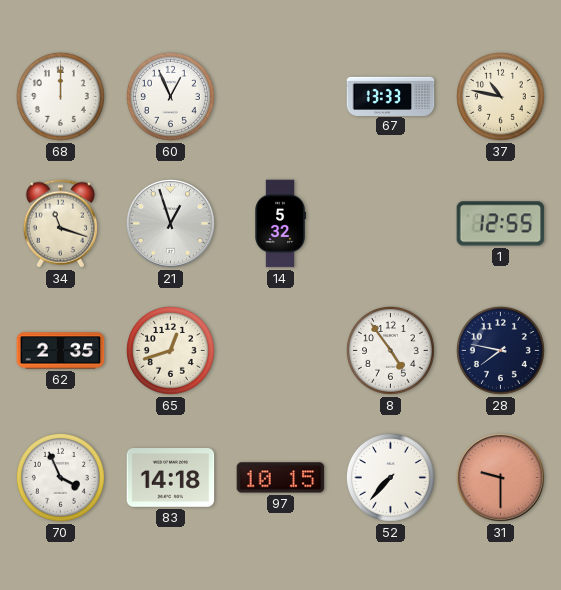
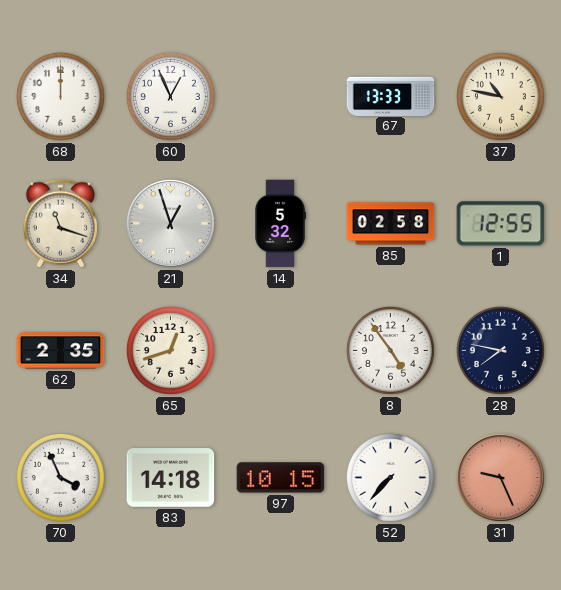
85: none -> 02:58 (391, 224)
31: 9:30 -> 9:26 (500, 477)
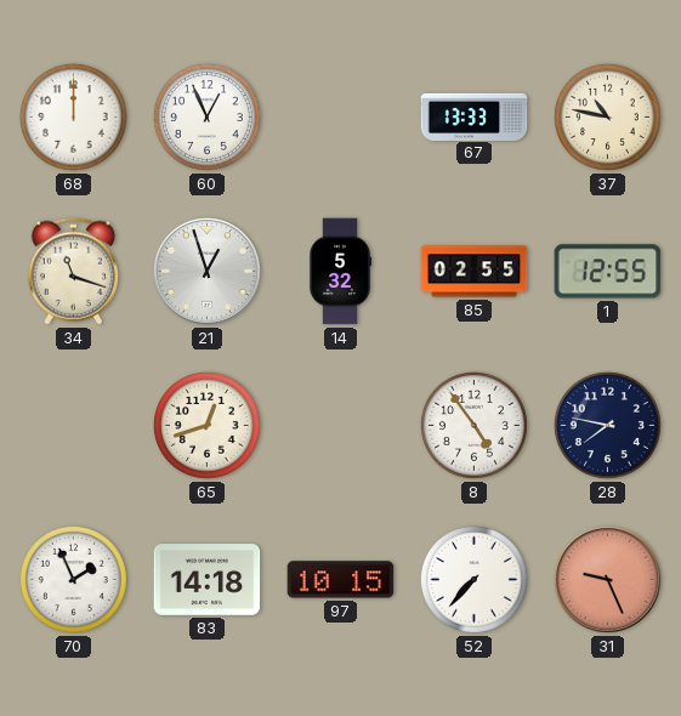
85: 02:58 -> 02:55 (475, 272)
62: 2:35 -> none (61, 351)
70: 3:56 -> 1:56 (73, 579)
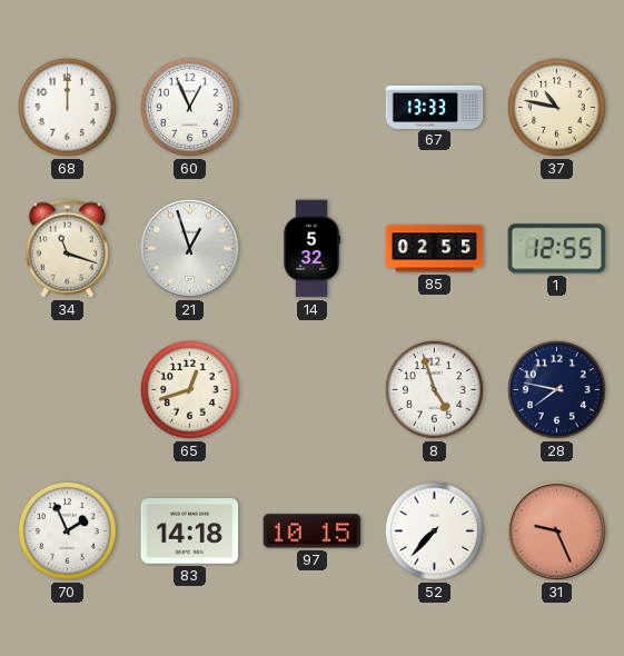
8: 4:54 -> 4:57 (434, 389)
